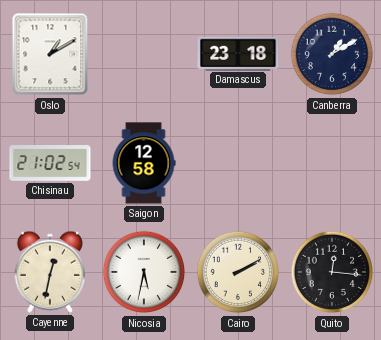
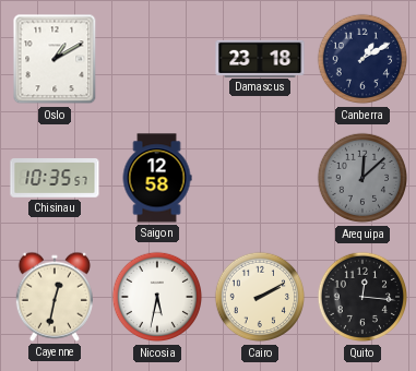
Chisinau: 21:02 -> 10:35 (55, 178)
Arequipa: none -> 12:08 (362, 178)
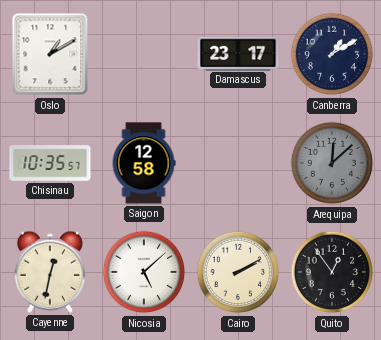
Damascus: 23:18 -> 23:17 (238, 53)
Nicosia: 5:32 -> 5:08 (144, 272)
Quito: 12:16 -> 12:54 (332, 272)
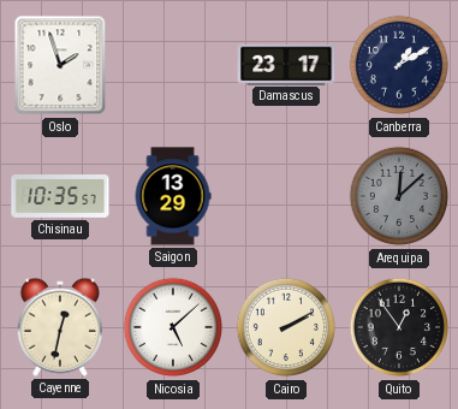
Oslo: 1:10 -> 1:57 (60, 65)
Saigon: 12:58 -> 13:29 (173, 196)
